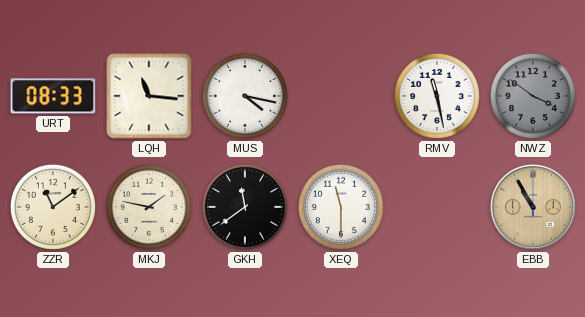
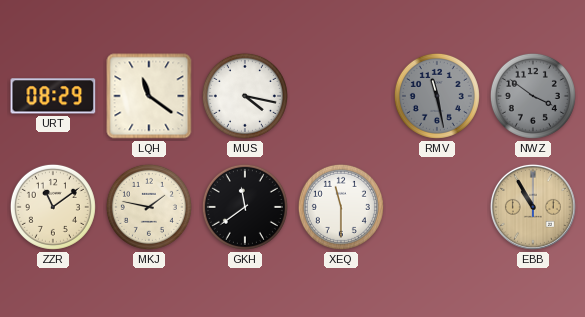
URT: 08:33 -> 08:29 (53, 96)
LQH: 11:16 -> 11:21 (149, 96)
RMV dial: white -> grey (437, 96)
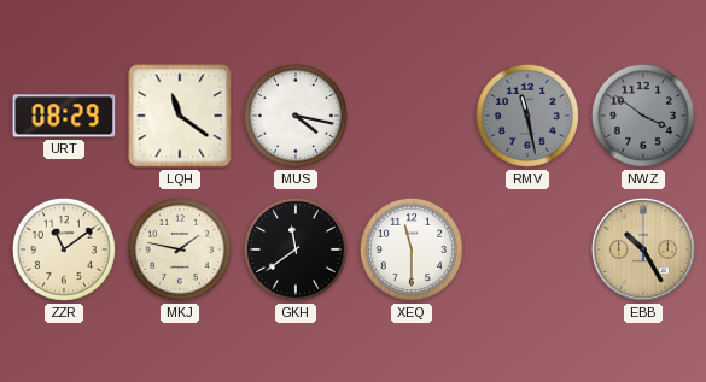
EBB: 10:55 -> 10:25 (643, 249)
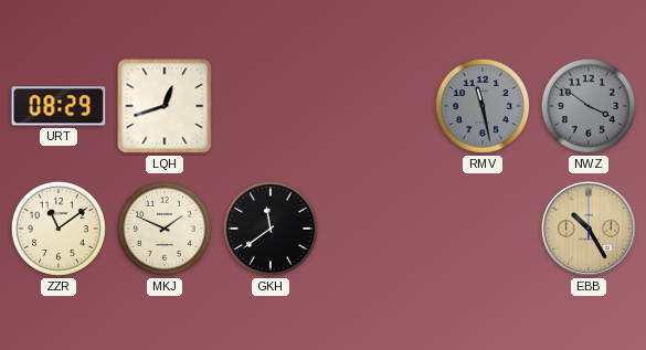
LQH: 11:21 -> 12:42 (165, 106)
MUS: 4:17 -> none (296, 116)
MKJ: 1:47 -> 1:49 (165, 229)
XEQ: 11:30 -> none (412, 249)
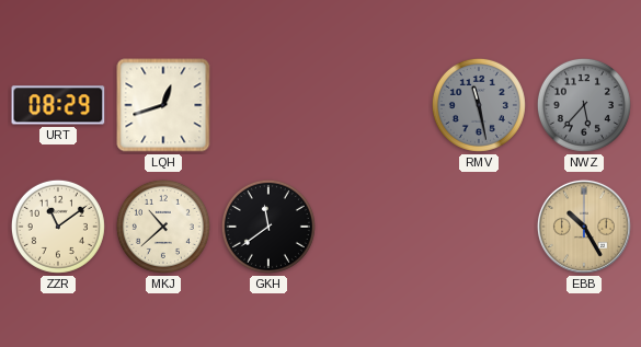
NWZ: 3:51 -> 5:37 (584, 105)
MKJ: 1:49 -> 10:38 (163, 227)
